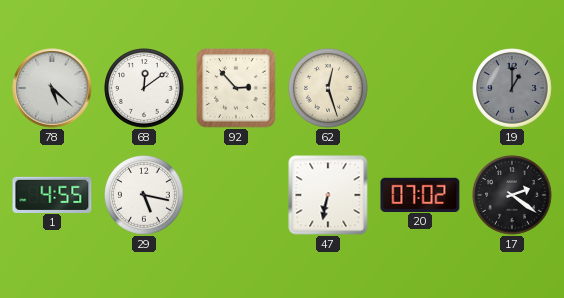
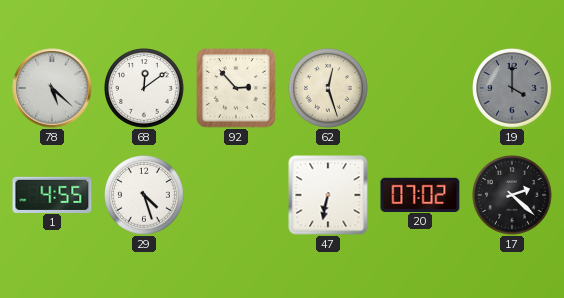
19: 1:00 -> 4:00 (512, 88)
29: 5:17 -> 4:27 (144, 195)
17: 2:21 -> 2:22 (512, 195)
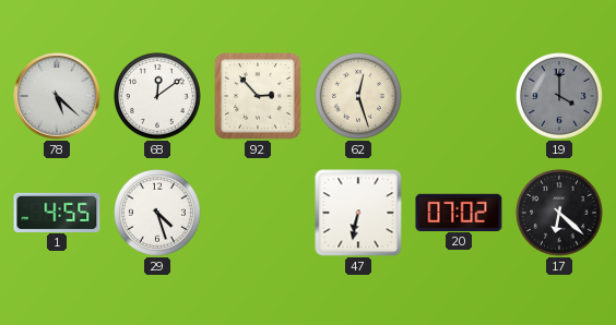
17: 2:22 -> 6:22 (559, 213)
